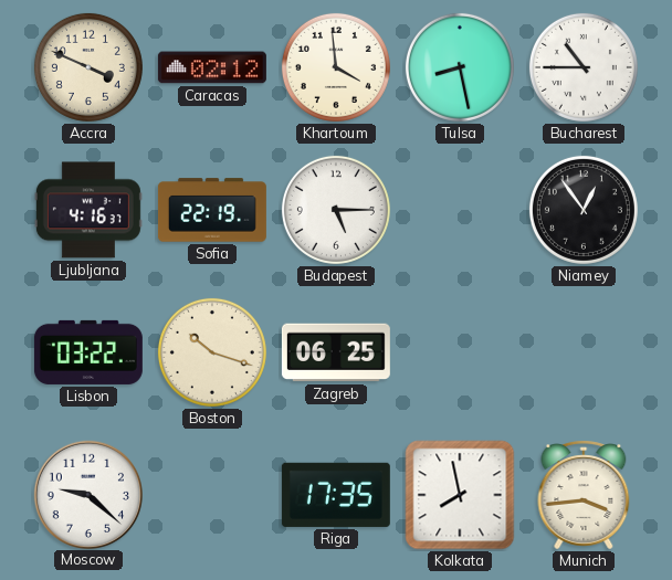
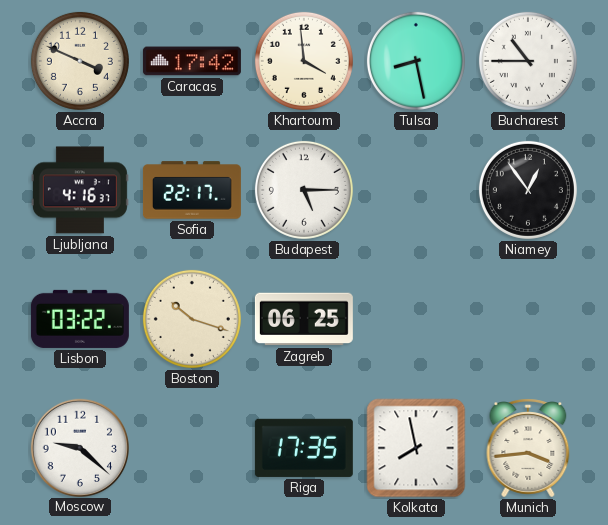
Caracas: 02:12 -> 17:42 (192, 61)
Sofia: 22:19 -> 22:17 (192, 190)
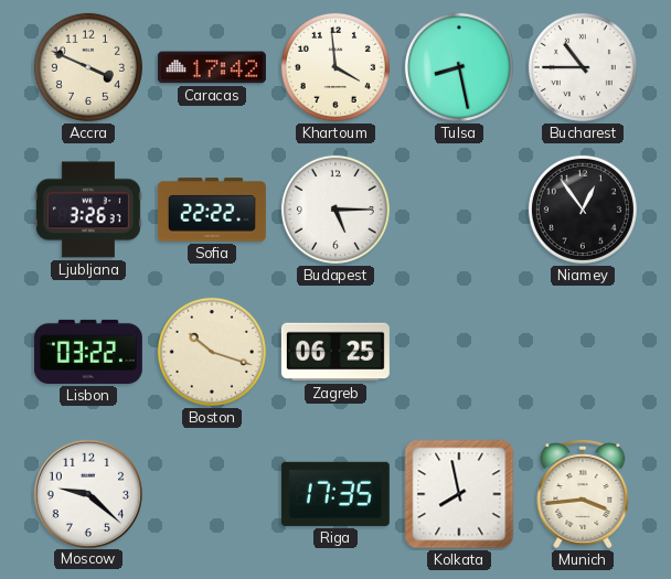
Ljubljana: 4:16 -> 3:26 (88, 210)
Sofia: 22:17 -> 22:22 (212, 210)
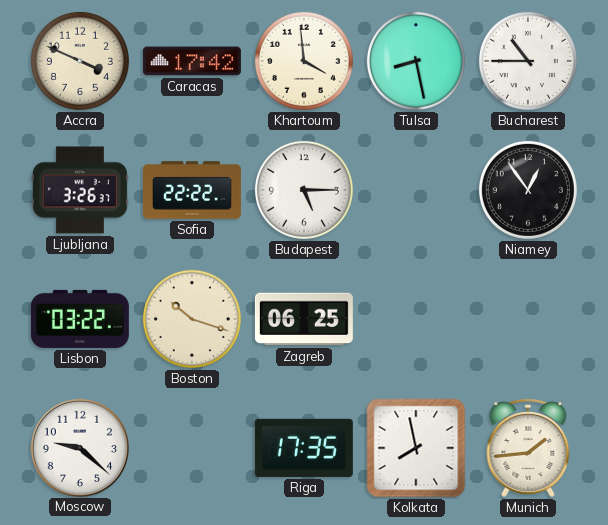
Munich: 3:44 -> 1:44 (528, 448)
